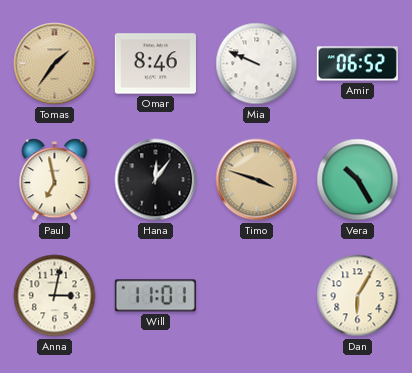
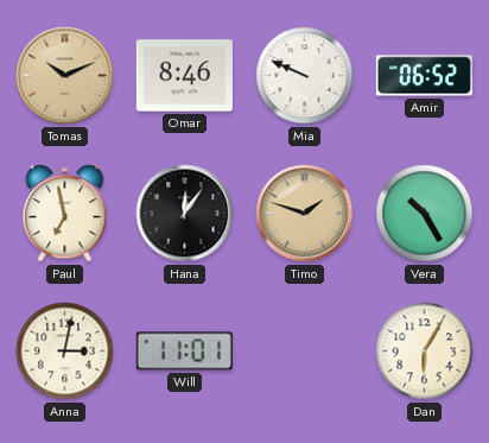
Tomas: 1:36 -> 10:11 (65, 76)
Timo: 3:48 -> 1:48 (305, 214)
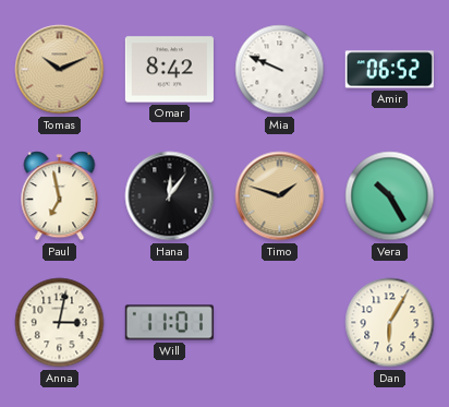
Omar: 8:46 -> 8:42 (169, 70)
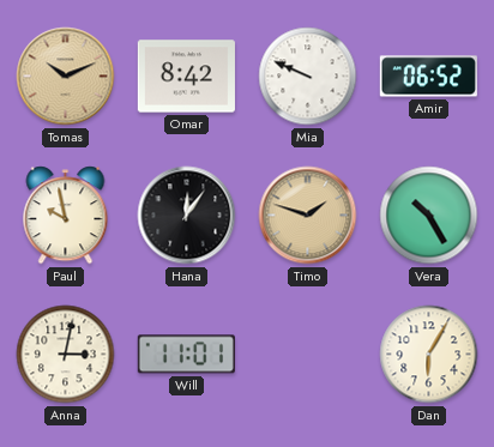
Paul: 6:58 -> 9:58 (66, 216)
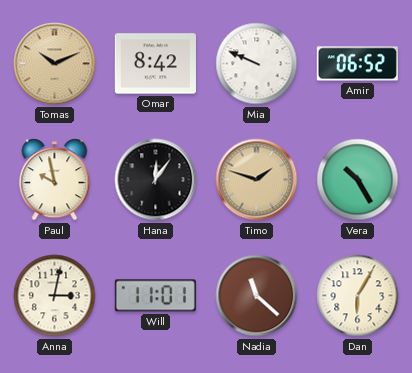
Nadia: none -> 11:22 (257, 296)
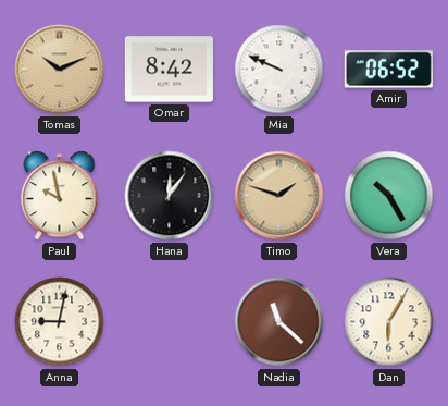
Anna: 3:02 -> 9:02 (60, 322)
Will: 11:01 -> none (155, 296)
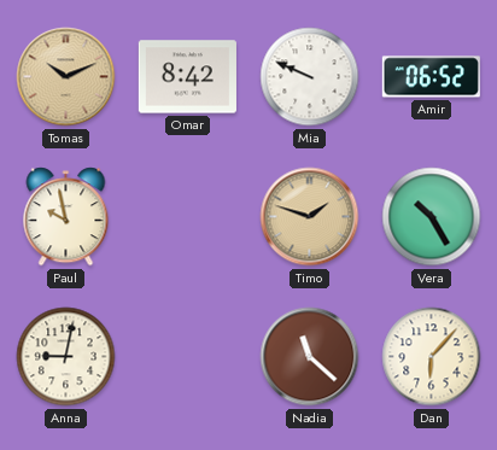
Hana: 12:06 -> none (170, 196)
Dan: 6:05 -> 6:07 (432, 357)
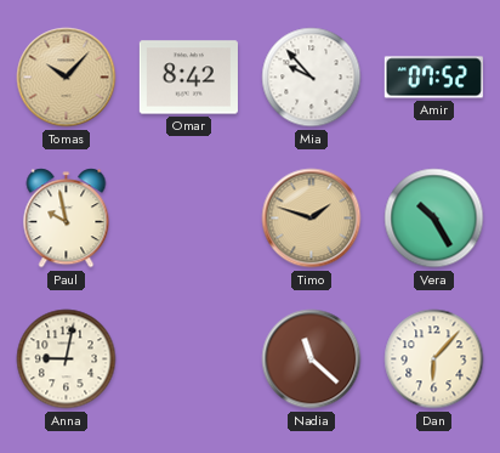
Tomas: 10:11 -> 10:07 (67, 78)
Mia: 9:49 -> 9:53 (312, 78)
Amir: 06:52 -> 07:52 (433, 78)
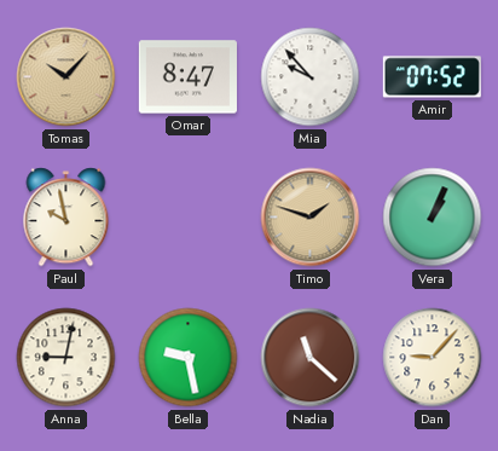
Omar: 8:42 -> 8:47 (187, 77)
Vera: 10:25 -> 1:04 (433, 218)
Bella: none -> 9:28 (189, 358)
Dan: 6:07 -> 9:07 (433, 358)
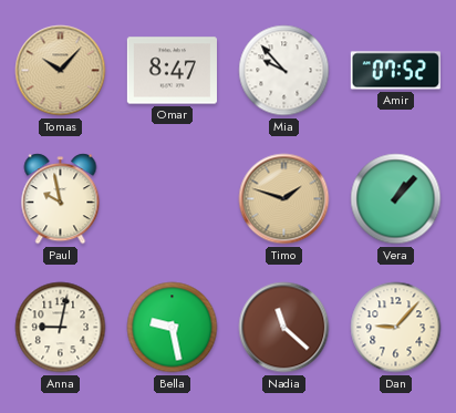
Vera: 1:04 -> 1:07 (396, 199)
